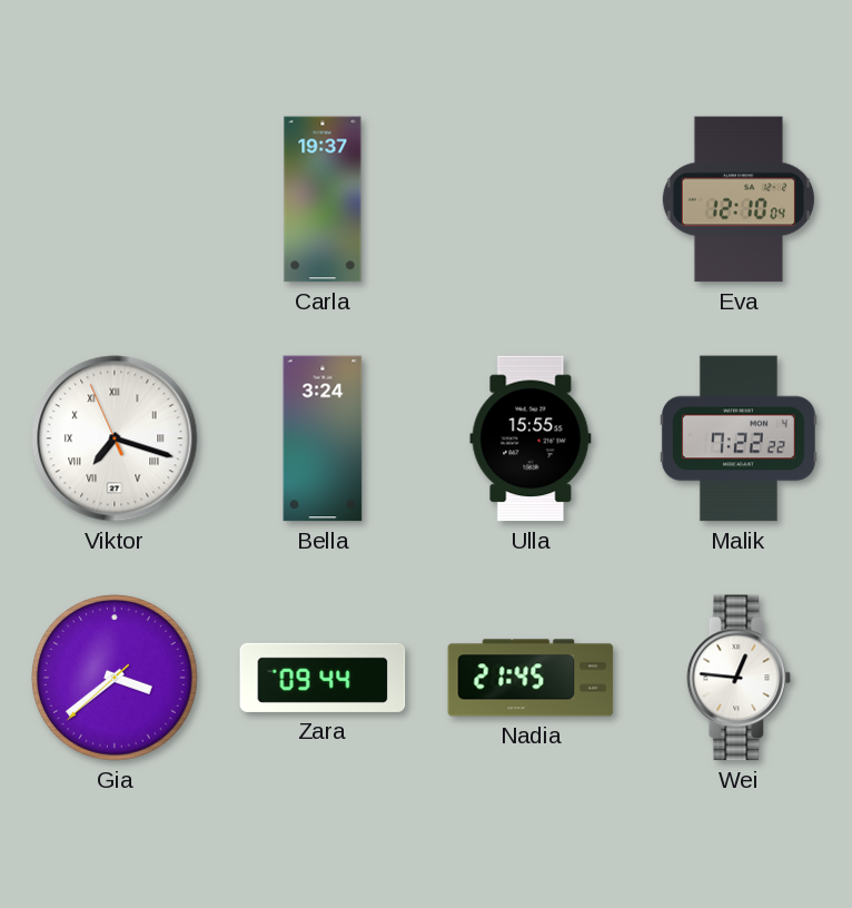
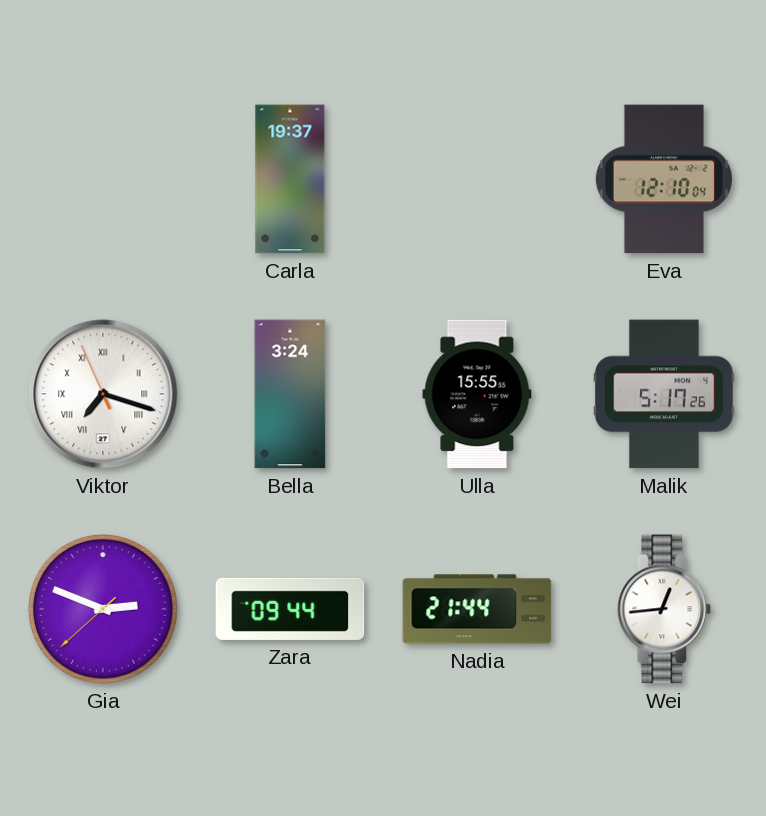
Malik: 7:22 -> 5:17 (664, 394)
Gia: 3:38 -> 2:48 (103, 609)
Nadia: 21:45 -> 21:44 (477, 609)
Wei: 12:46 -> 12:44 (664, 609)
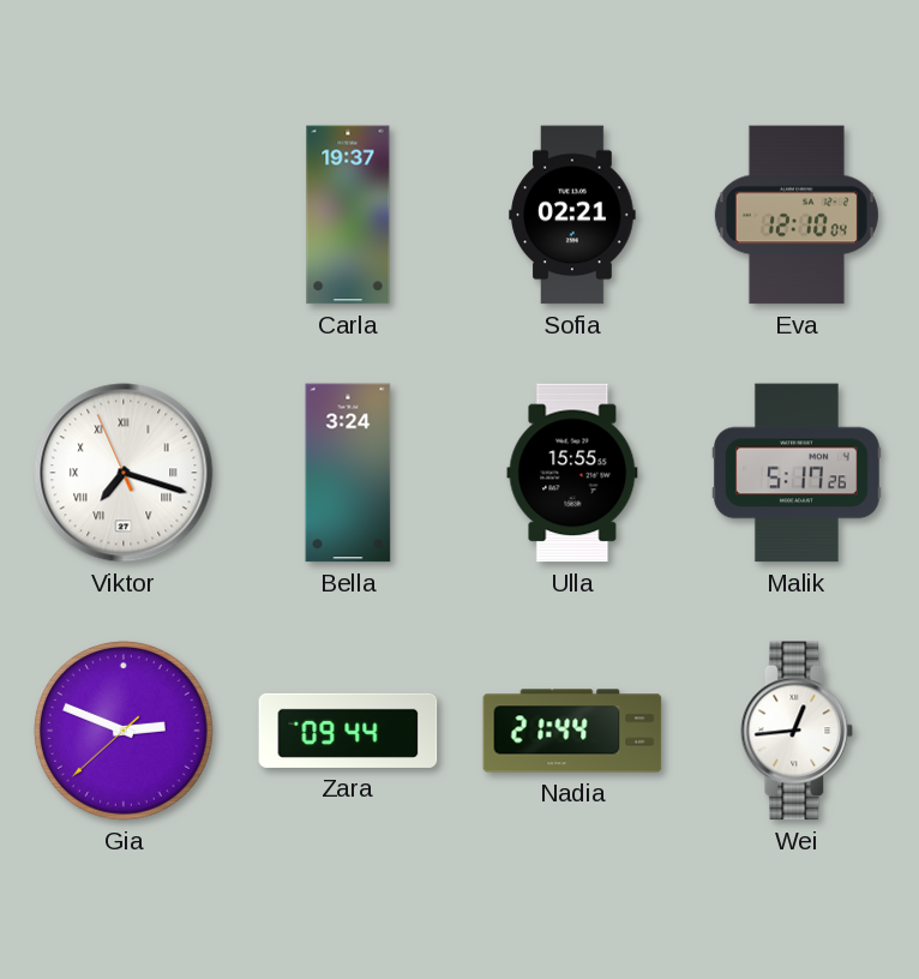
Sofia: none -> 02:21 (572, 215)
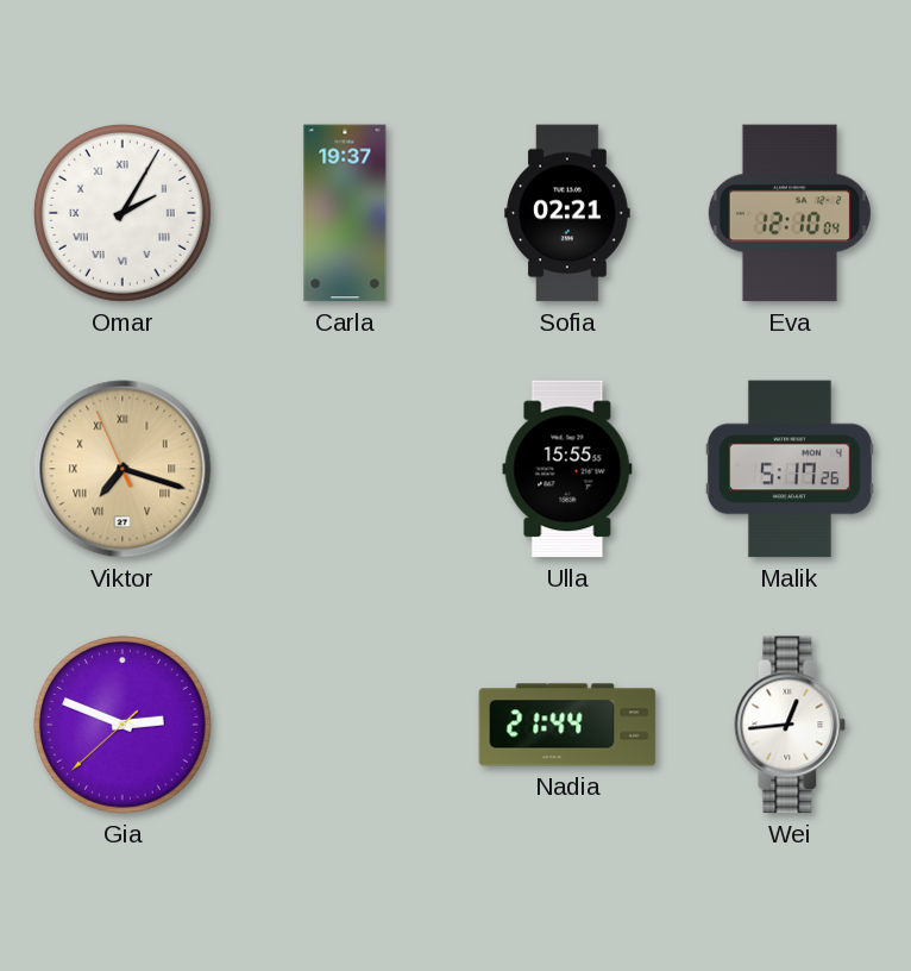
Omar: none -> 2:05 (122, 213)
Viktor dial: white -> champagne (122, 469)
Bella: 3:24 -> none (348, 473)
Zara: 09:44 -> none (348, 731)
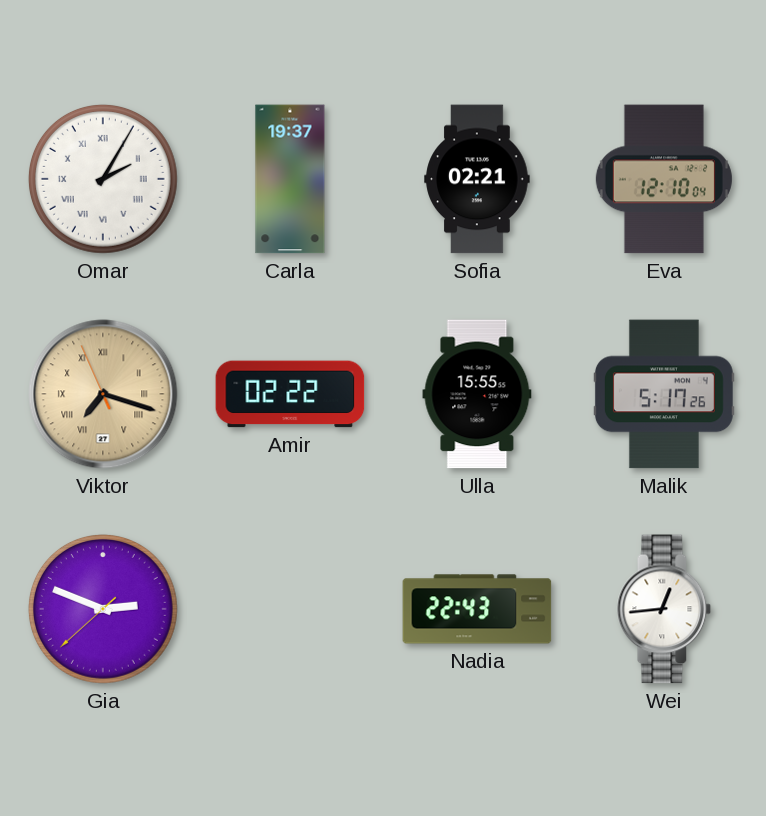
Amir: none -> 02:22 (290, 394)
Nadia: 21:44 -> 22:43 (477, 609)
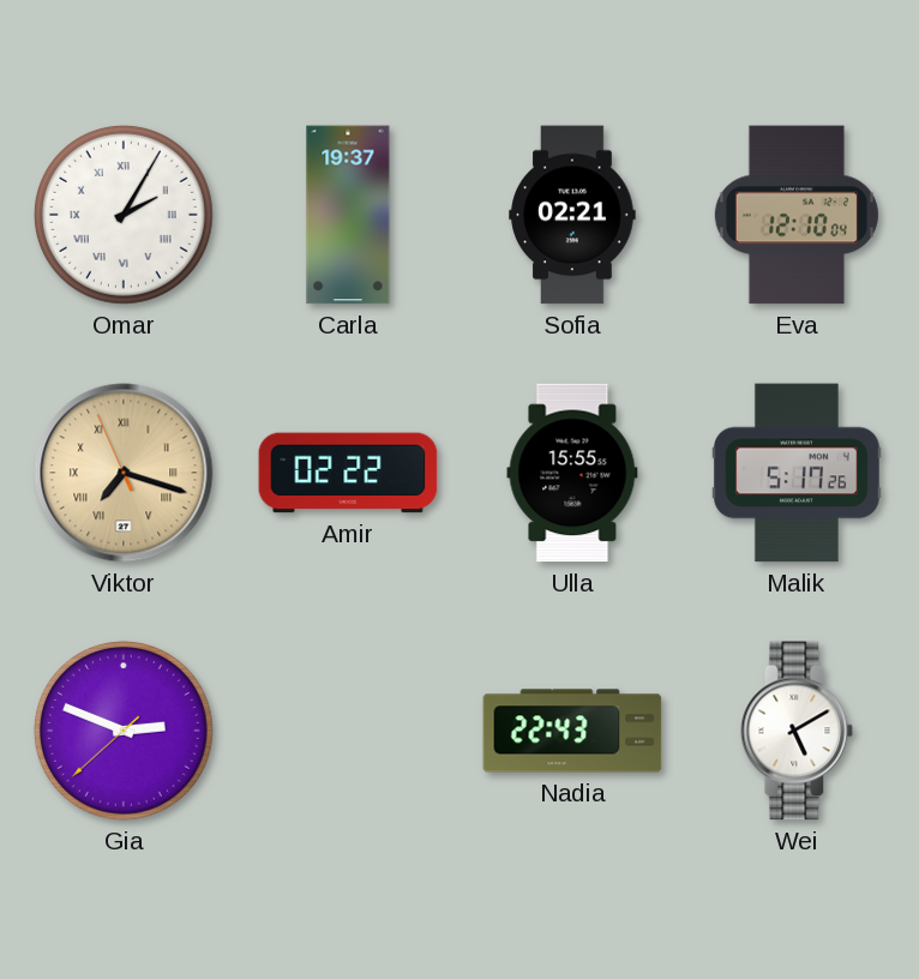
Wei: 12:44 -> 5:10 (797, 731)
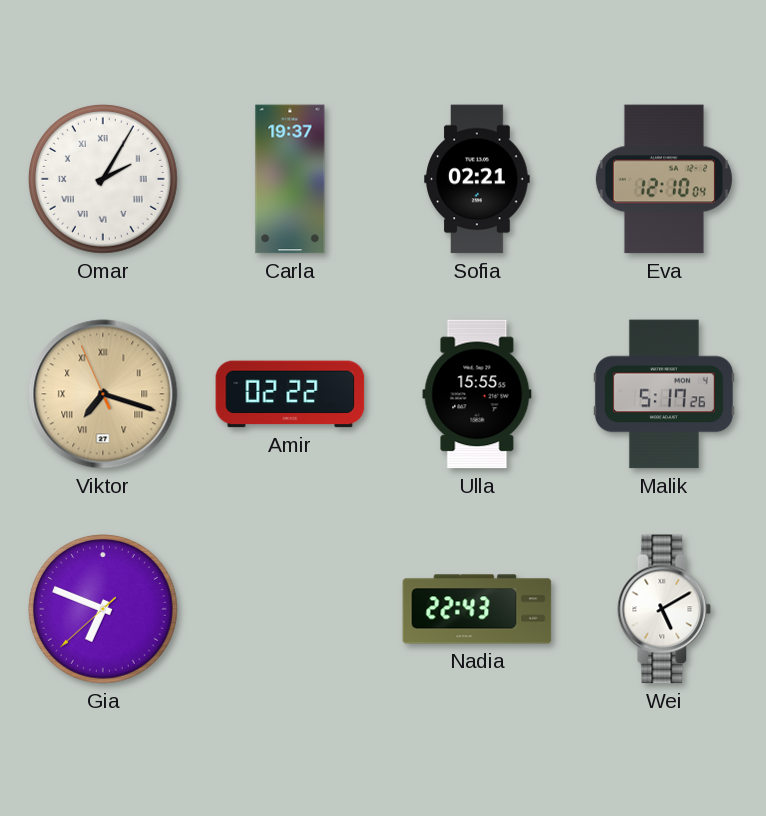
Gia: 2:48 -> 6:48 (103, 609)
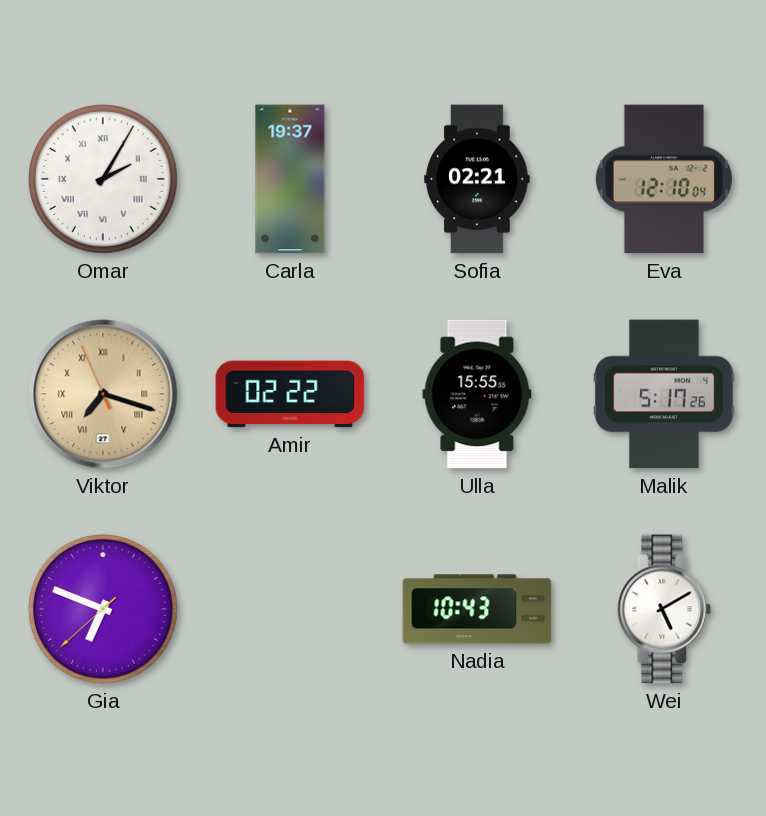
Nadia: 22:43 -> 10:43 (477, 609)
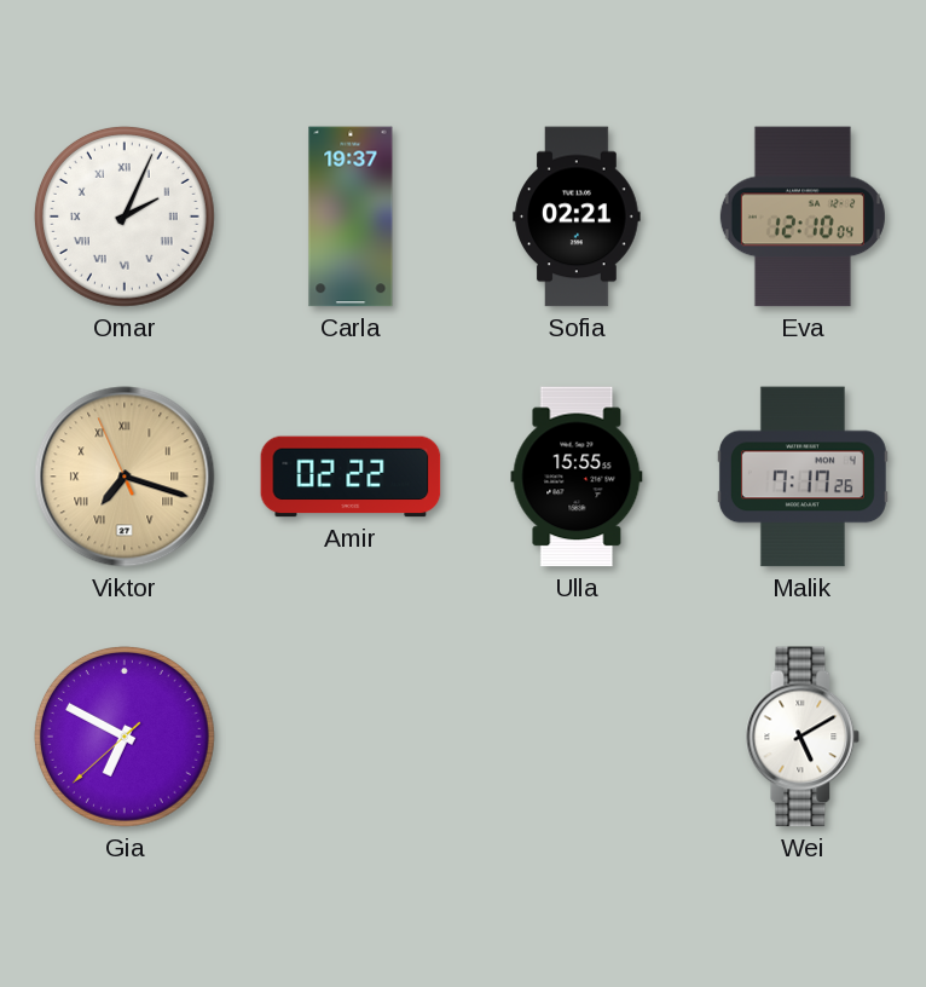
Omar: 2:05 -> 2:04 (125, 217)
Malik: 5:17 -> 7:17 (803, 477)
Gia: 6:48 -> 6:49 (125, 737)
Nadia: 10:43 -> none (477, 609)
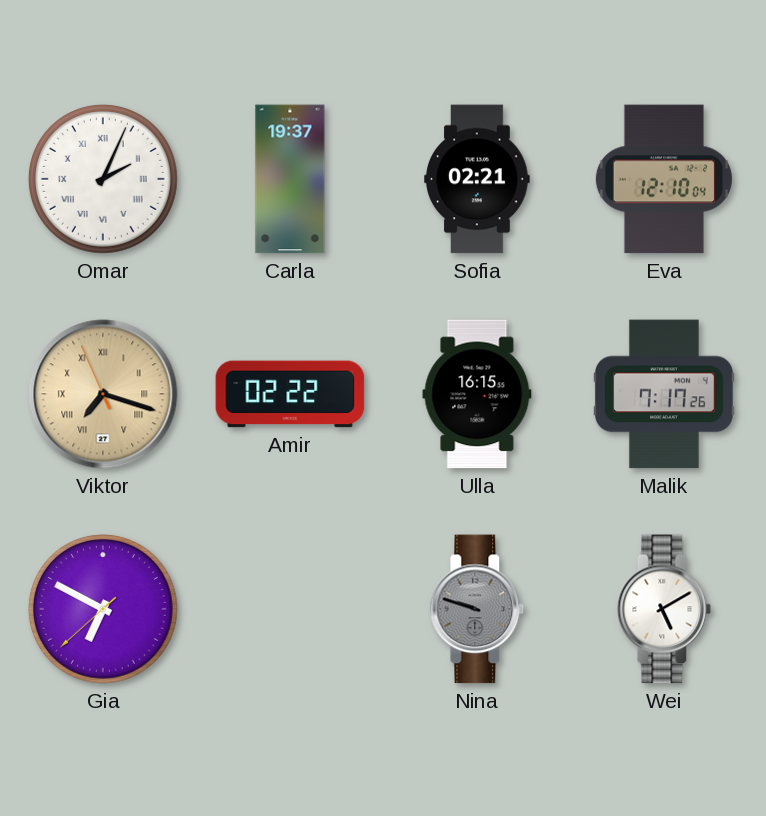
Ulla: 15:55 -> 16:15 (477, 394)
Nina: none -> 9:48 (477, 609)
